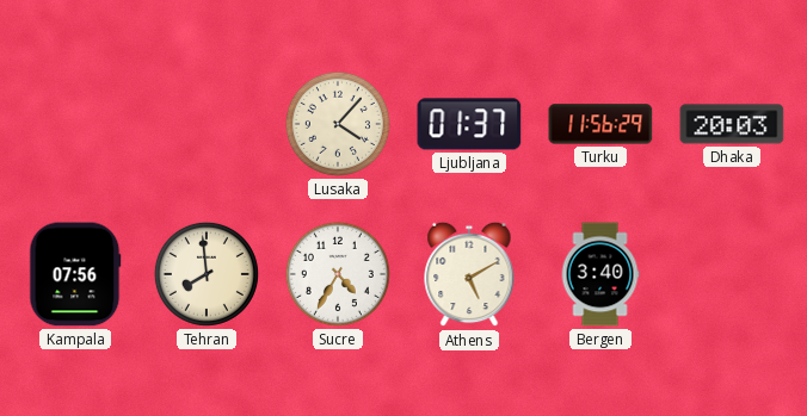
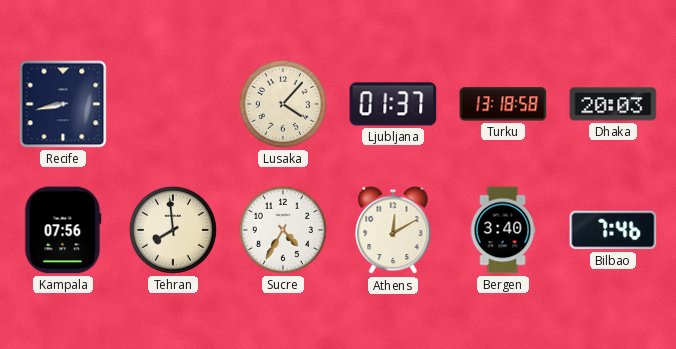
Recife: none -> 8:43 (63, 104)
Turku: 11:56 -> 13:18 (503, 104)
Athens: 5:10 -> 12:10 (393, 230)
Bilbao: none -> 7:46 (613, 230)
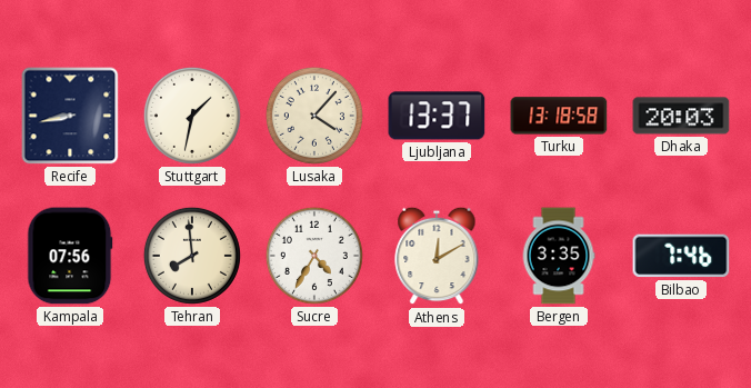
Stuttgart: none -> 1:32 (192, 116)
Ljubljana: 01:37 -> 13:37 (437, 116)
Bergen: 3:40 -> 3:35 (559, 256)
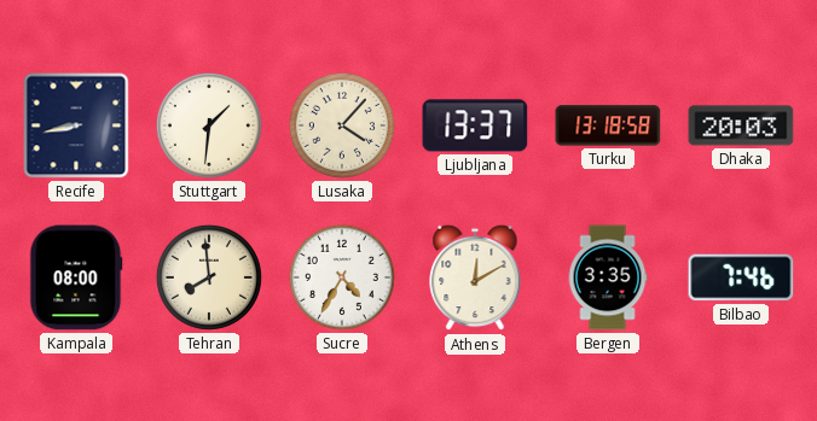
Stuttgart: 1:32 -> 1:31 (209, 125)
Kampala: 07:56 -> 08:00 (76, 277)
